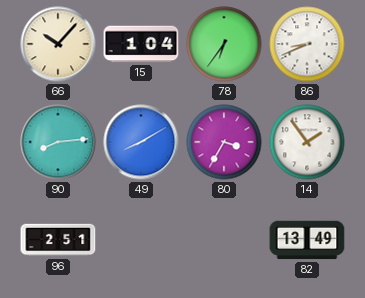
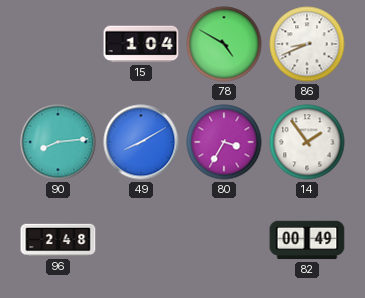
66: 10:07 -> none (58, 44)
78: 6:36 -> 4:50 (224, 44)
96: 2:51 -> 2:48 (58, 240)
82: 13:49 -> 00:49 (307, 240)
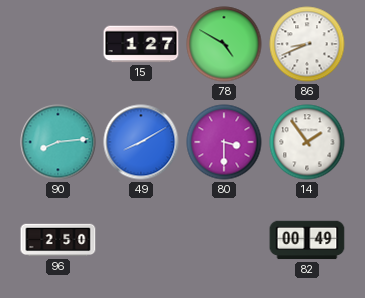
15: 1:04 -> 1:27 (141, 44)
80: 3:35 -> 3:30 (224, 142)
96: 2:48 -> 2:50 (58, 240)
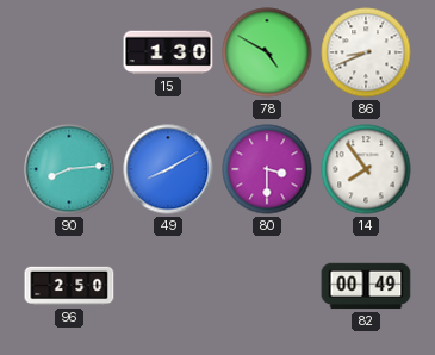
15: 1:27 -> 1:30 (168, 52)
14: 1:54 -> 7:54 (366, 169)
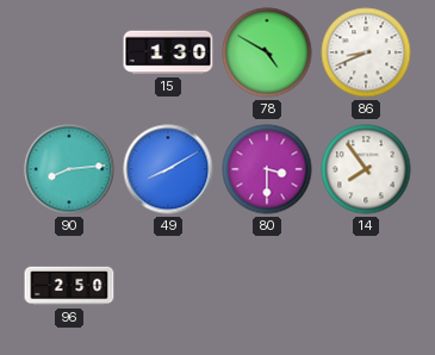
82: 00:49 -> none (366, 286)
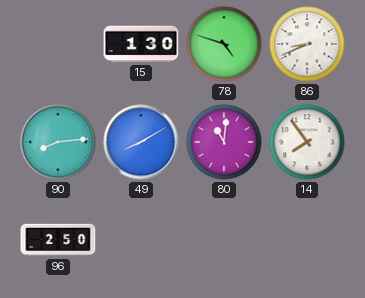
78: 4:50 -> 4:48 (224, 44)
80: 3:30 -> 11:01 (224, 142)
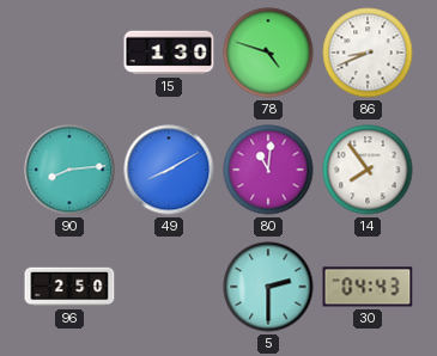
5: none -> 2:30 (268, 287)
30: none -> 04:43 (368, 287)
